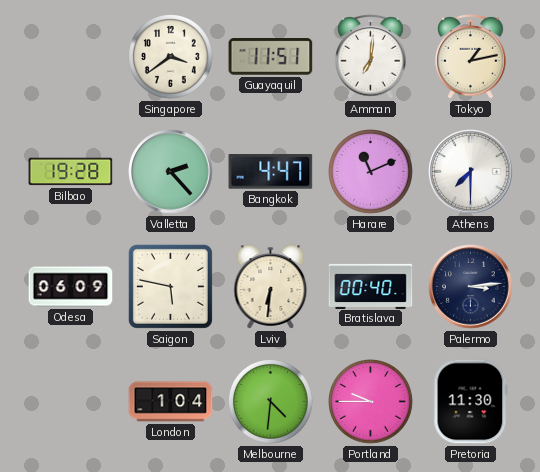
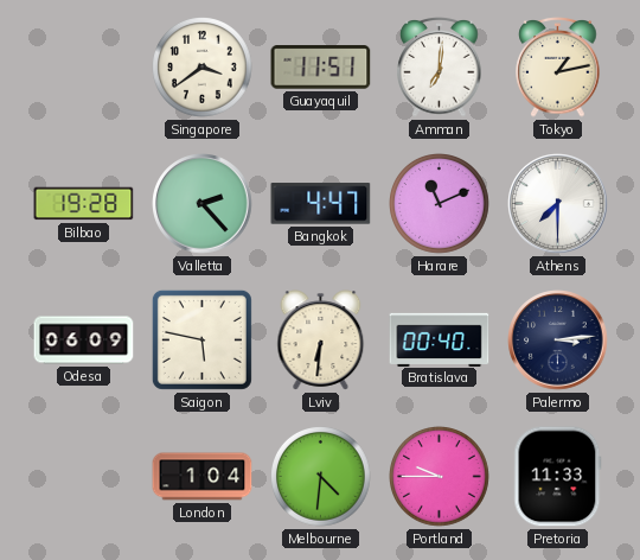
Pretoria: 11:30 -> 11:33 (558, 477)
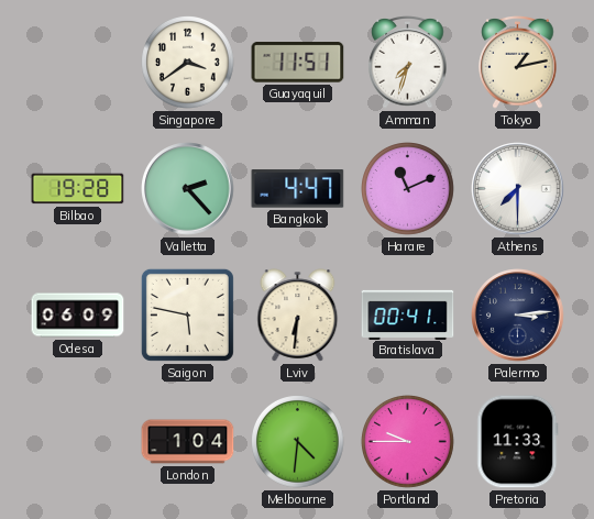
Amman: 7:01 -> 7:33 (408, 63)
Bratislava: 00:40 -> 00:41 (408, 314)
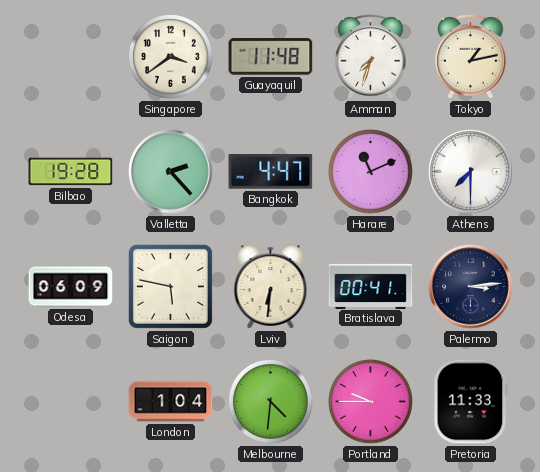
Guayaquil: 11:51 -> 11:48 (271, 57)
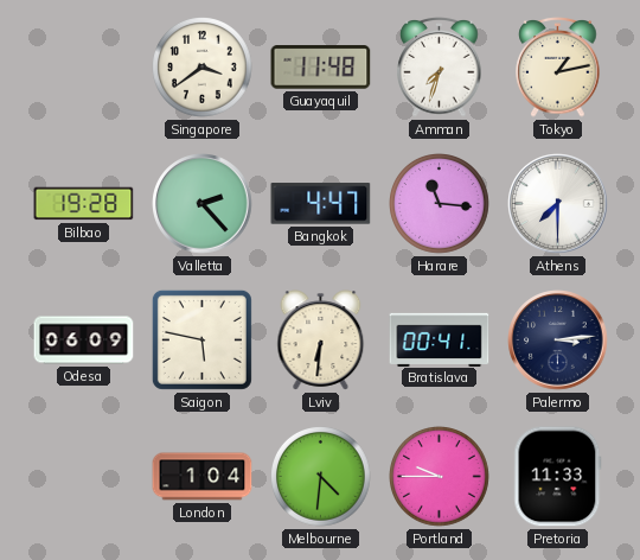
Harare: 11:11 -> 11:16 (440, 204)
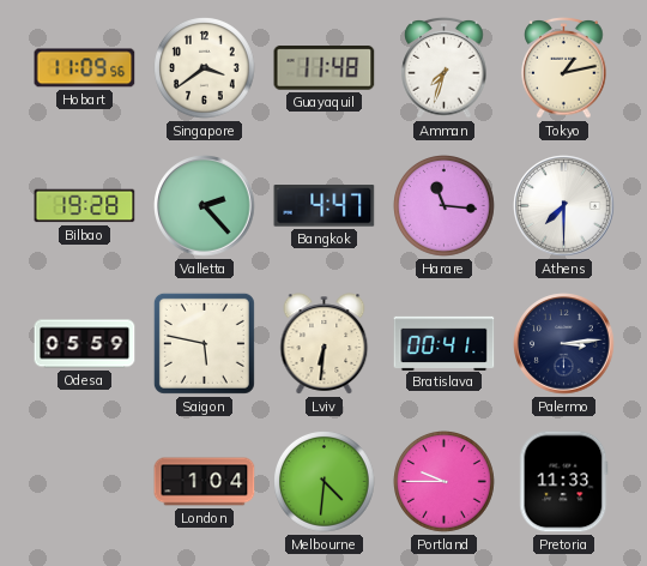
Hobart: none -> 11:09 (85, 68)
Odesa: 06:09 -> 05:59 (85, 344)
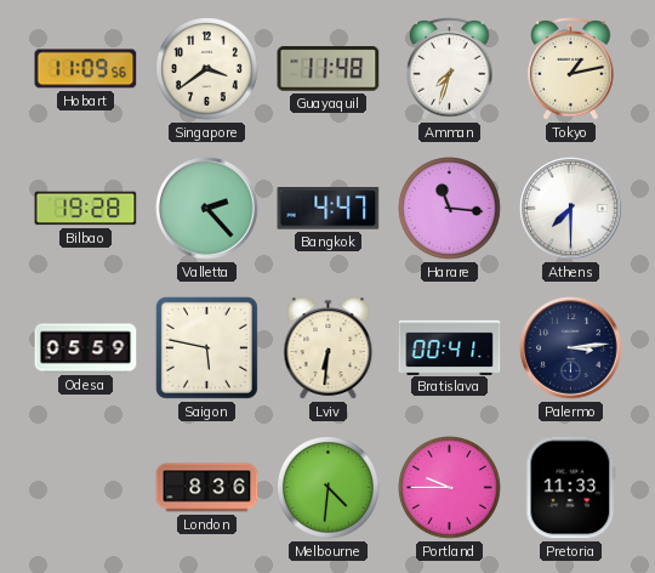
London: 1:04 -> 8:36 (207, 488)
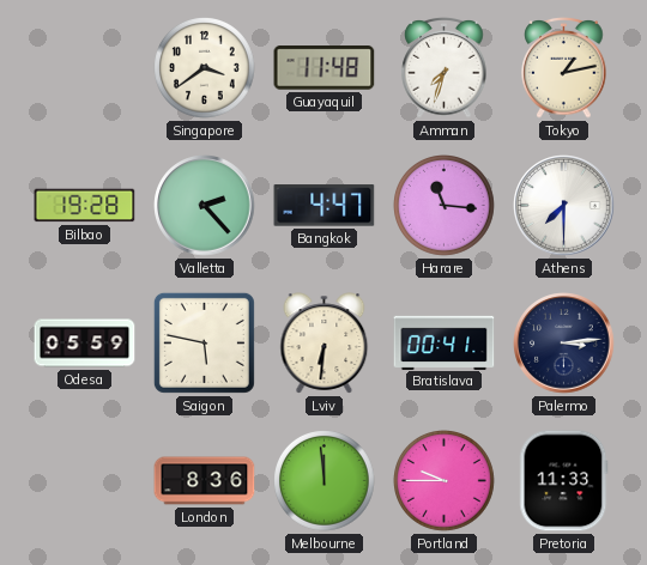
Hobart: 11:09 -> none (86, 69)
Melbourne: 4:31 -> 11:59 (325, 481)
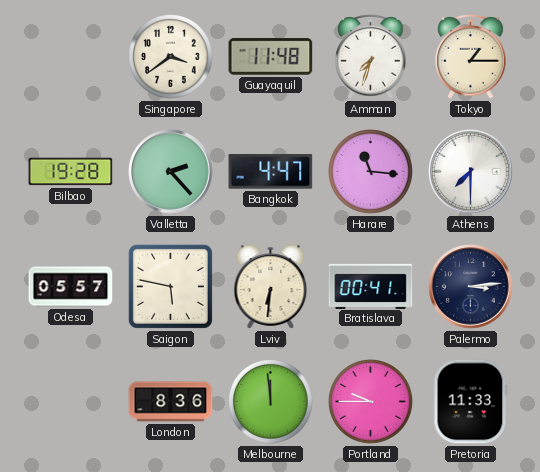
Tokyo: 1:13 -> 1:15 (471, 57)
Odesa: 05:59 -> 05:57 (71, 287)
